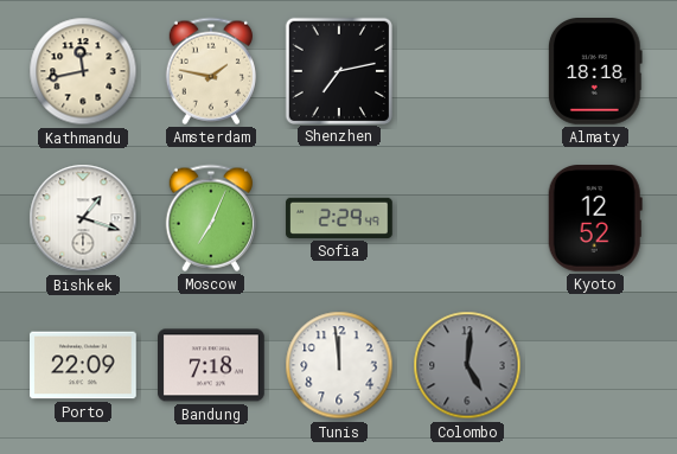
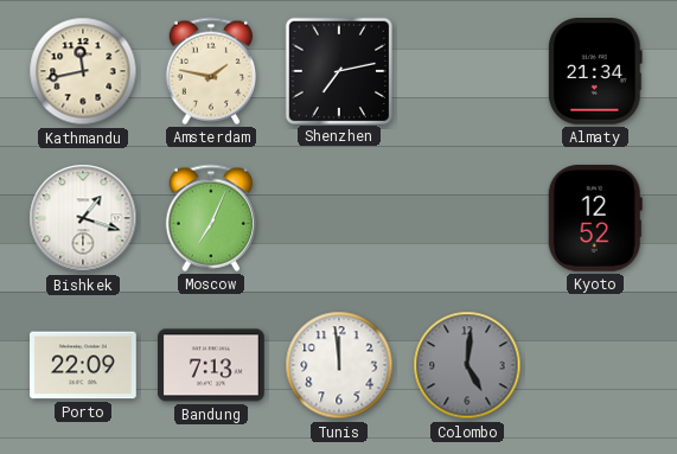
Almaty: 18:18 -> 21:34 (595, 72)
Sofia: 2:29 -> none (339, 218)
Bandung: 7:18 -> 7:13 (211, 365)
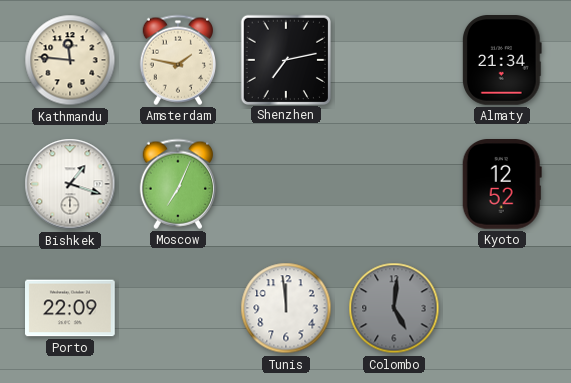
Kathmandu: 11:43 -> 11:46 (70, 60)
Bandung: 7:13 -> none (211, 365)
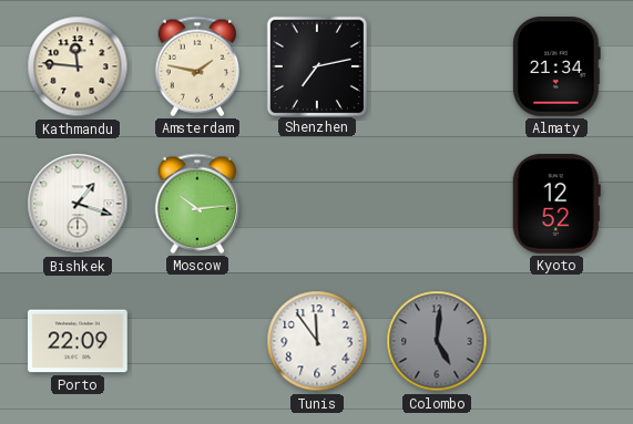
Moscow: 7:04 -> 10:14 (196, 204)
Tunis: 11:59 -> 11:54 (317, 341)
